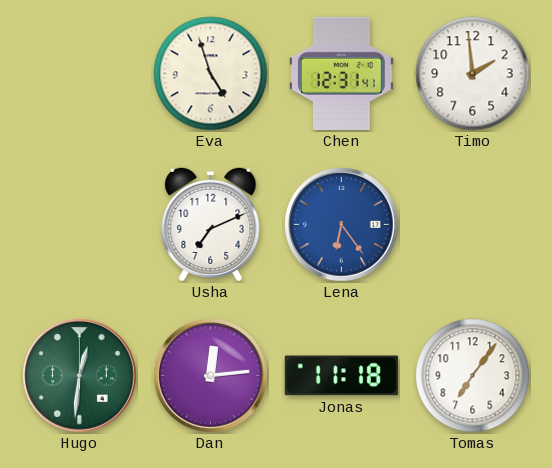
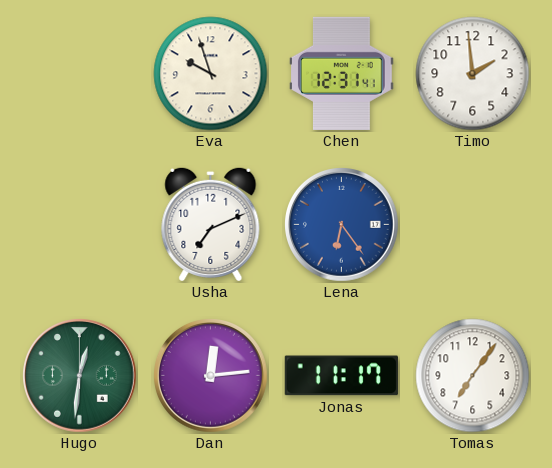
Eva: 4:57 -> 9:57 (211, 74)
Jonas: 11:18 -> 11:17 (341, 376)
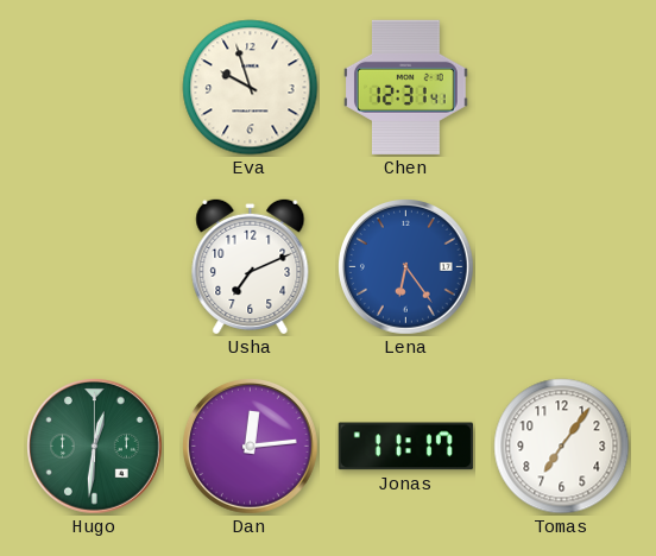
Timo: 1:59 -> none (473, 74)
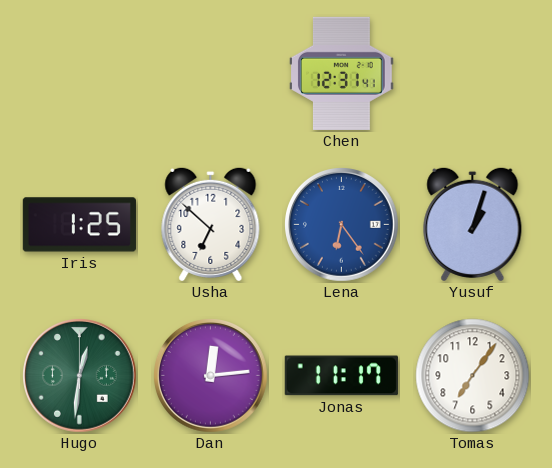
Eva: 9:57 -> none (251, 88)
Iris: none -> 1:25 (79, 225)
Usha: 7:11 -> 6:52 (211, 224)
Yusuf: none -> 1:03 (473, 224)
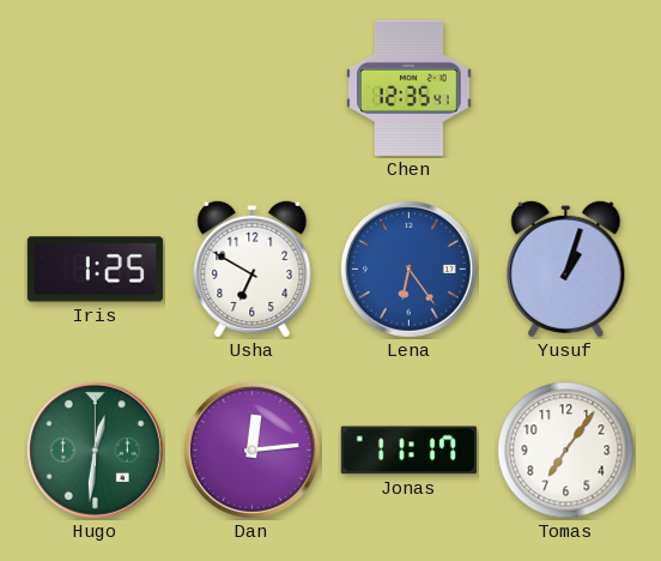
Chen: 12:31 -> 12:35 (410, 88)
Usha: 6:52 -> 6:50 (253, 269)
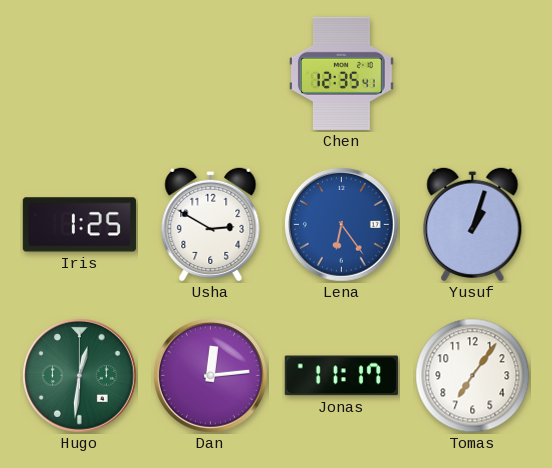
Usha: 6:50 -> 2:50 (211, 224)
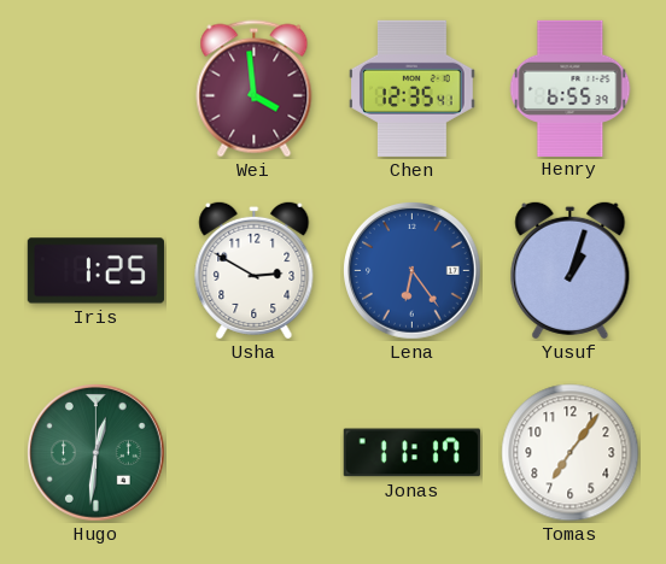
Wei: none -> 3:59 (255, 89)
Henry: none -> 6:55 (571, 88)
Dan: 12:14 -> none (211, 376)
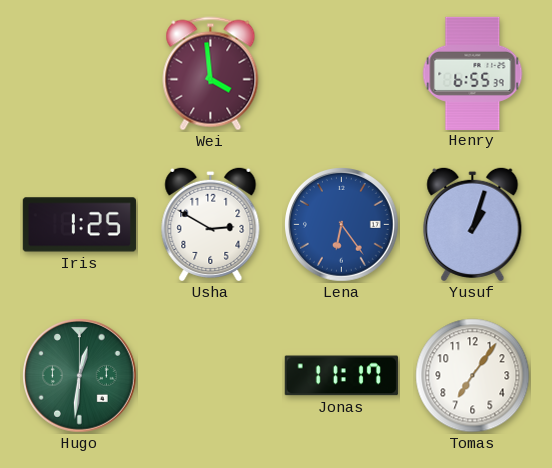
Chen: 12:35 -> none (413, 88)
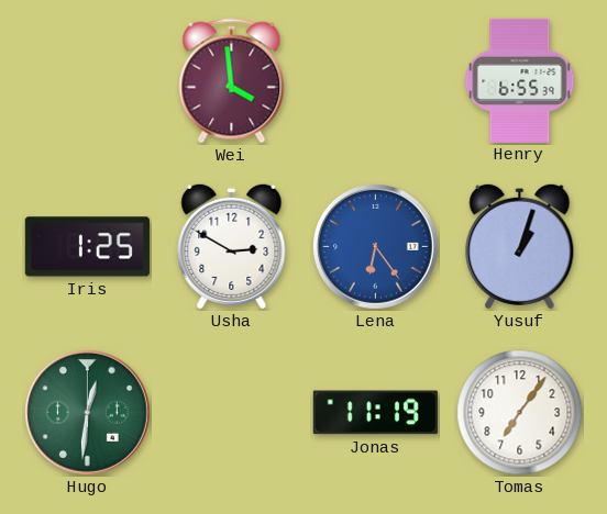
Jonas: 11:17 -> 11:19 (375, 413)
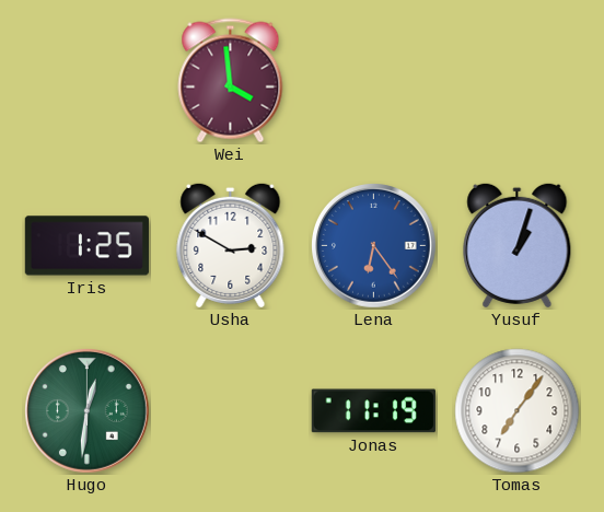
Henry: 6:55 -> none (520, 80)
